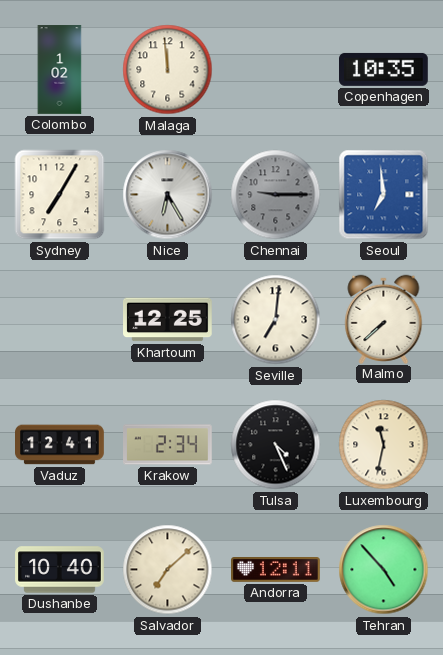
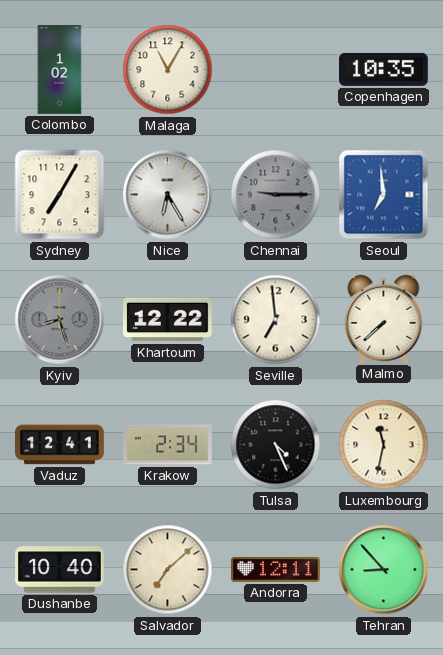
Malaga: 11:59 -> 11:05 (168, 70)
Kyiv: none -> 8:27 (60, 320)
Khartoum: 12:25 -> 12:22 (168, 320)
Seville: 7:01 -> 6:59 (276, 320)
Tehran: 4:53 -> 8:53 (384, 570)
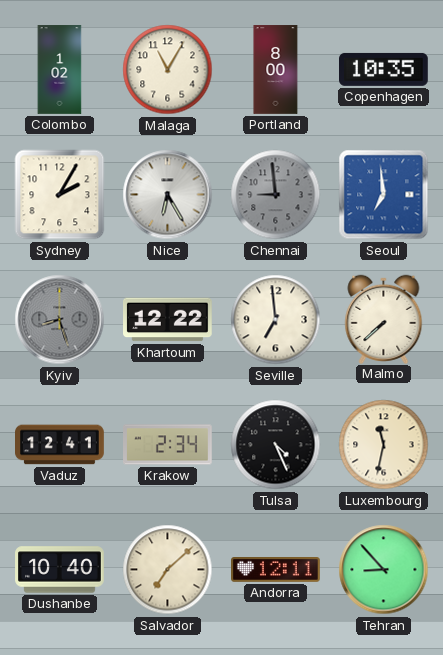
Portland: none -> 8:00 (276, 70)
Sydney: 7:05 -> 2:05 (60, 195)
Chennai: 9:15 -> 8:59 (276, 195)
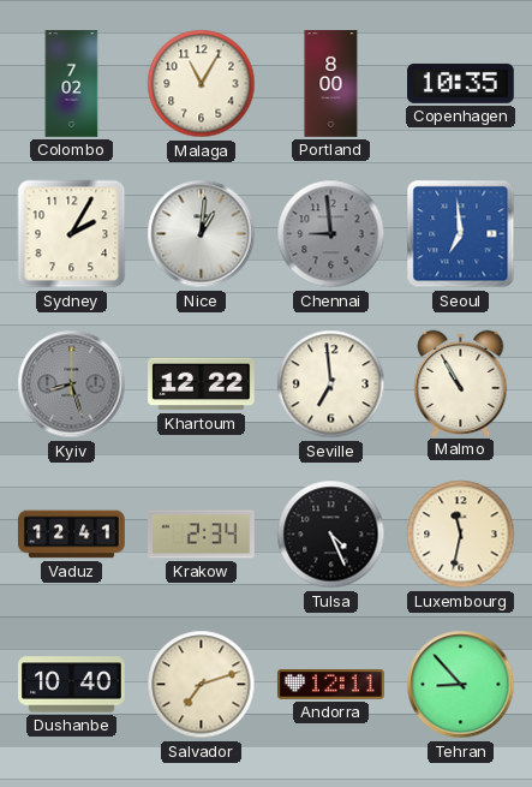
Colombo: 1:02 -> 7:02 (72, 84)
Nice: 6:25 -> 1:01 (202, 234)
Malmo: 7:38 -> 10:55 (461, 383)
Salvador: 7:08 -> 7:12 (202, 685)
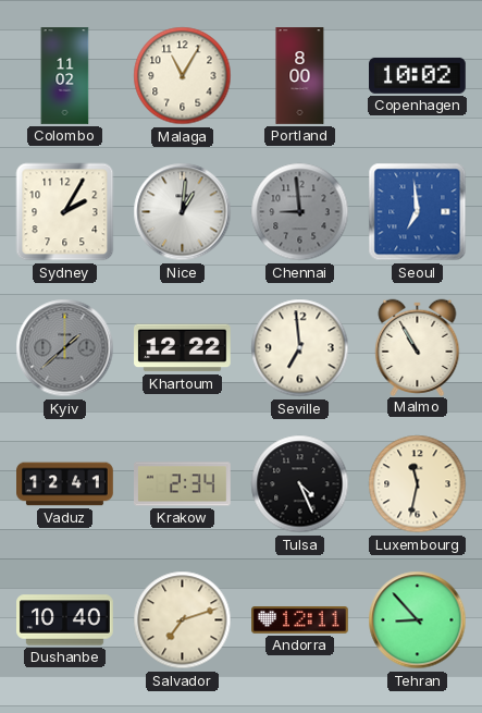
Colombo: 7:02 -> 11:02 (65, 76)
Copenhagen: 10:35 -> 10:02 (418, 75)
Kyiv: 8:27 -> 1:38 (65, 348)
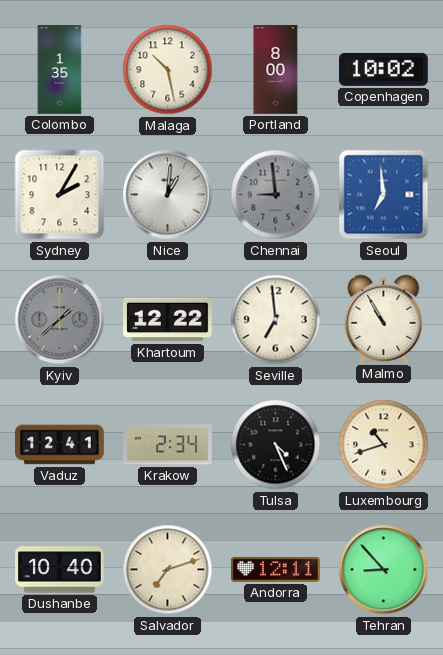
Colombo: 11:02 -> 1:35 (60, 70)
Malaga: 11:05 -> 10:28 (168, 70)
Luxembourg: 11:32 -> 10:42 (384, 445)
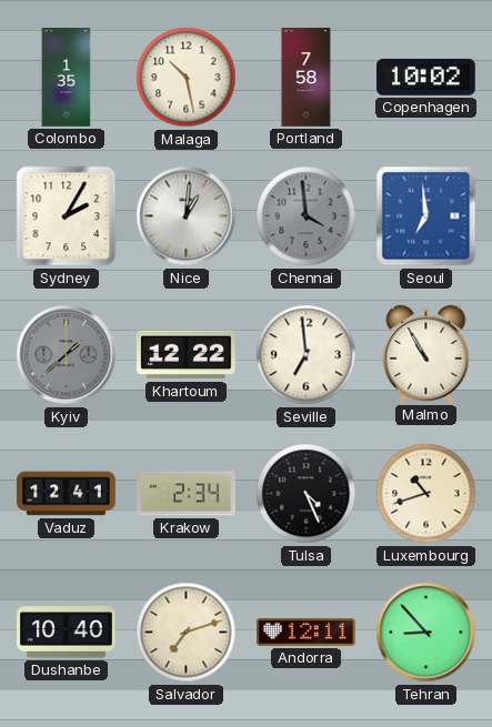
Portland: 8:00 -> 7:58 (307, 78)
Chennai: 8:59 -> 3:59 (307, 216)
